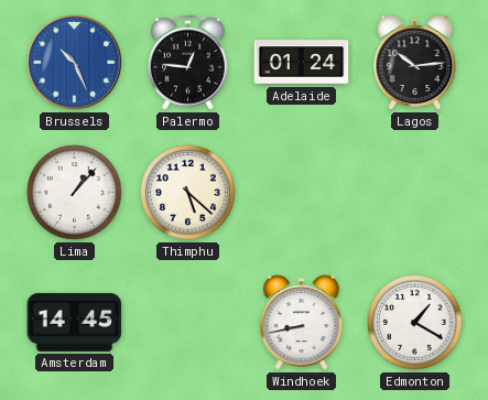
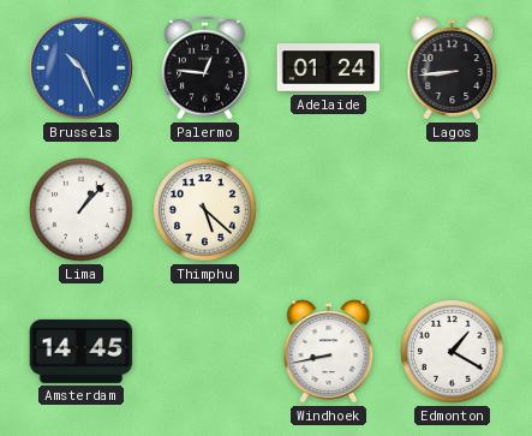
Lagos: 10:14 -> 8:44 (453, 68)
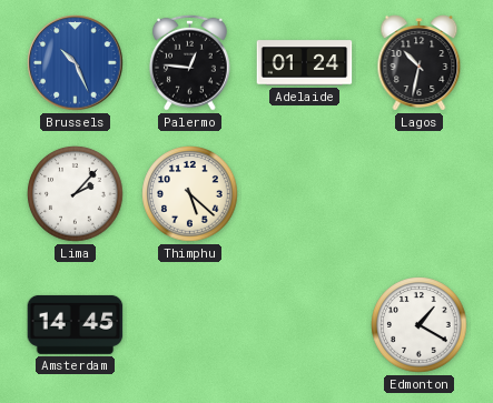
Lagos: 8:44 -> 10:32 (420, 63)
Lima: 1:07 -> 2:07 (76, 194)
Windhoek: 8:43 -> none (329, 352)
